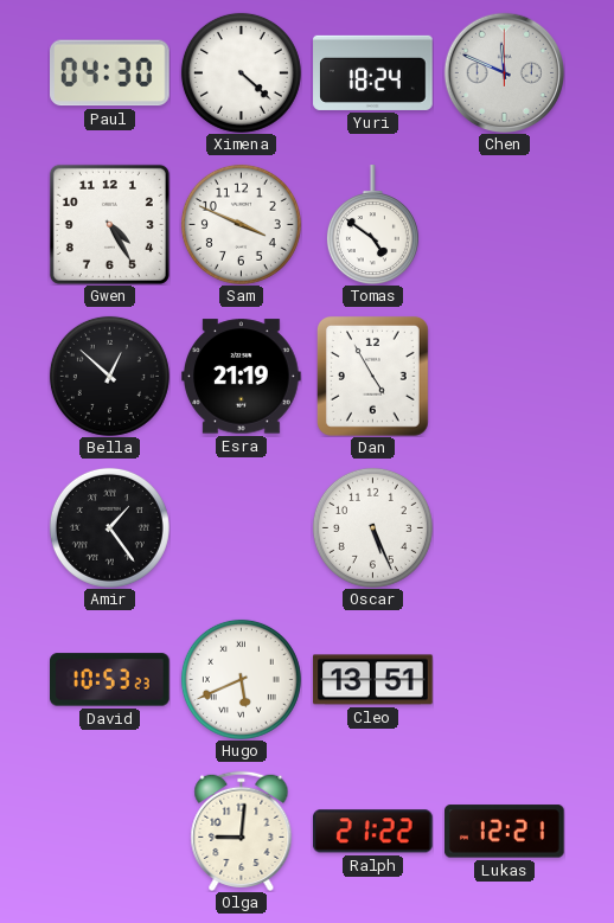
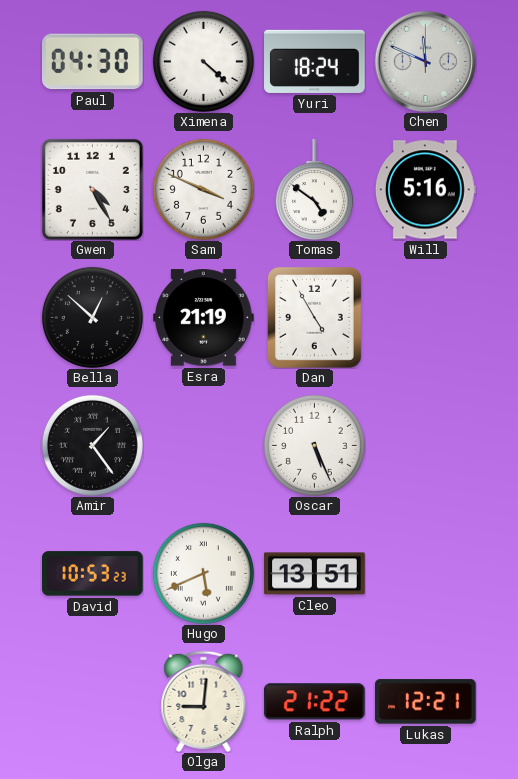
Will: none -> 5:16 (425, 190)
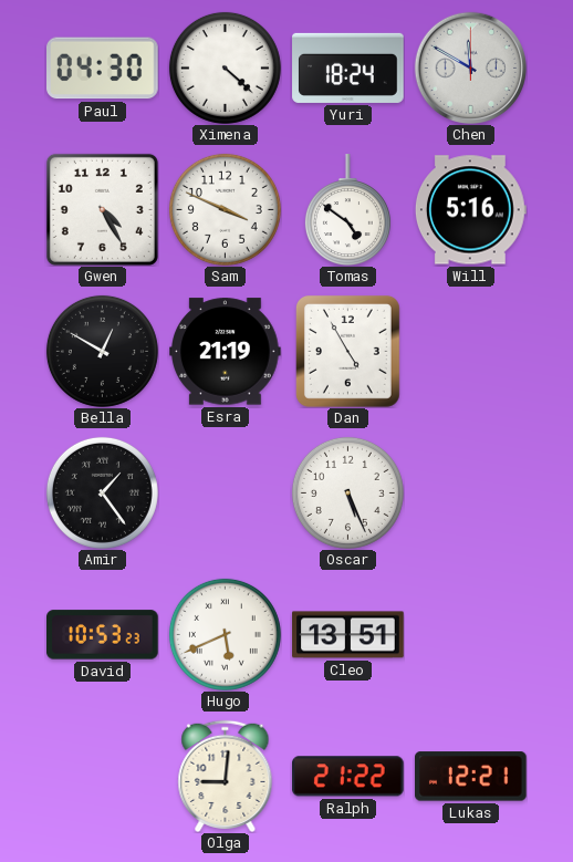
Chen: 11:49 -> 11:50 (470, 67)
Bella: 12:52 -> 12:50 (102, 351)
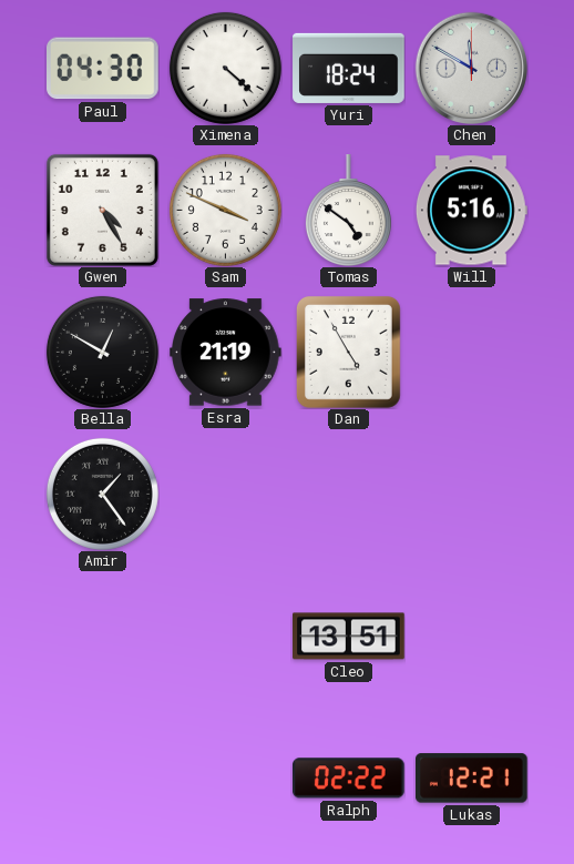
Oscar: 5:26 -> none (347, 492)
David: 10:53 -> none (103, 635)
Hugo: 5:41 -> none (225, 634)
Olga: 9:01 -> none (226, 776)
Ralph: 21:22 -> 02:22 (349, 779)
